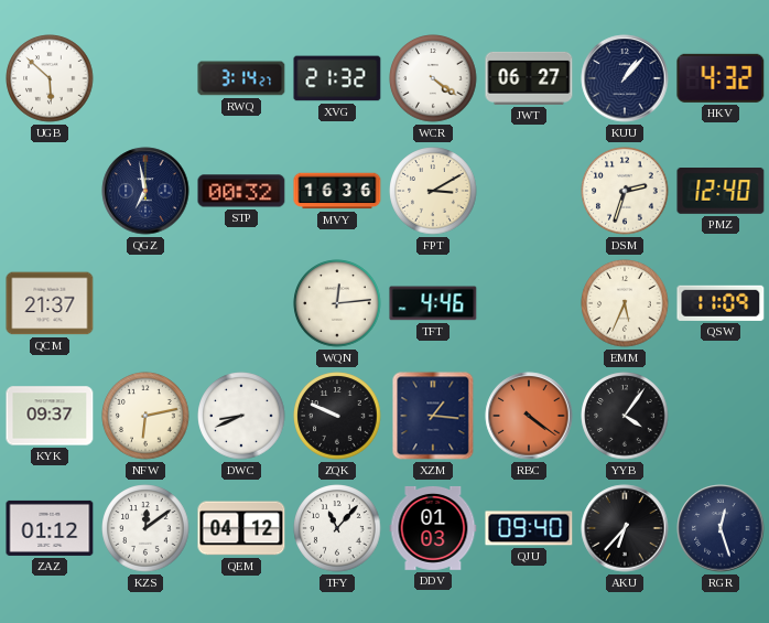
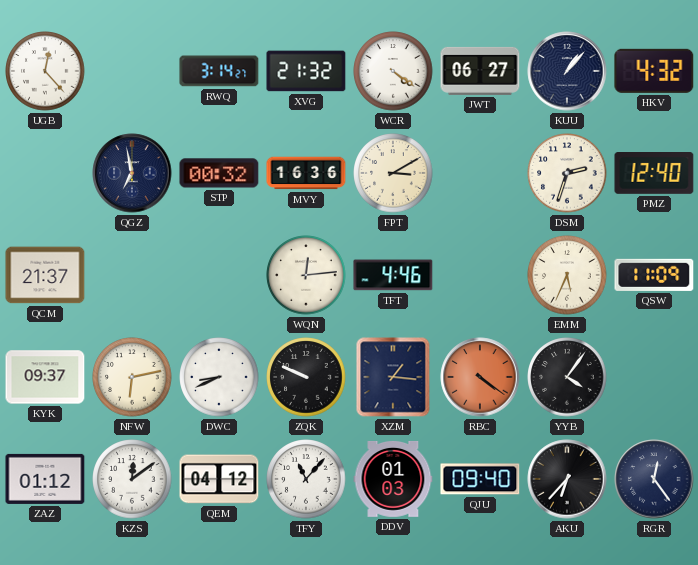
UGB: 5:52 -> 12:23 (45, 71)
RGR: 12:27 -> 12:24 (654, 479)
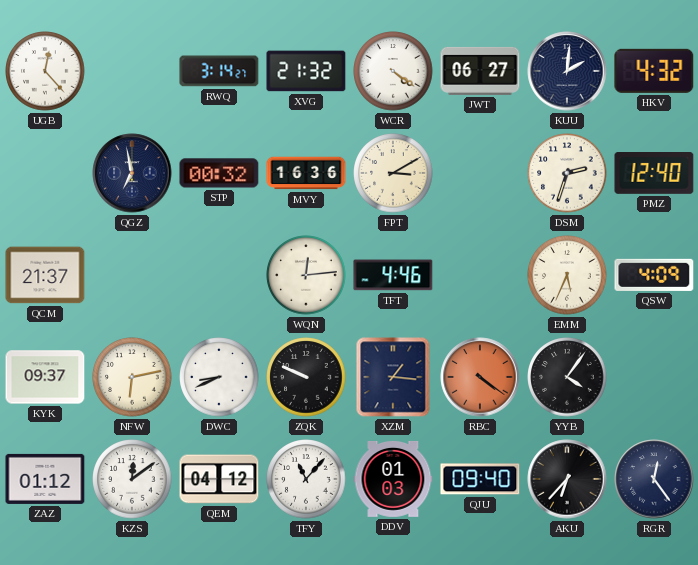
KUU: 1:07 -> 2:01 (567, 71)
QSW: 11:09 -> 4:09 (654, 275)
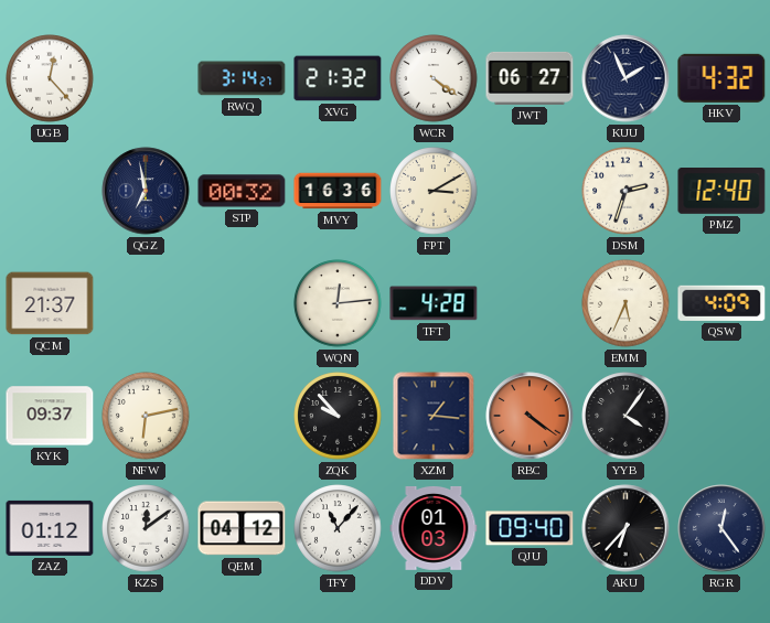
KUU: 2:01 -> 1:56 (625, 78)
TFT: 4:46 -> 4:28 (434, 303)
DWC: 8:41 -> none (219, 377)
ZQK: 9:49 -> 9:53 (338, 416)
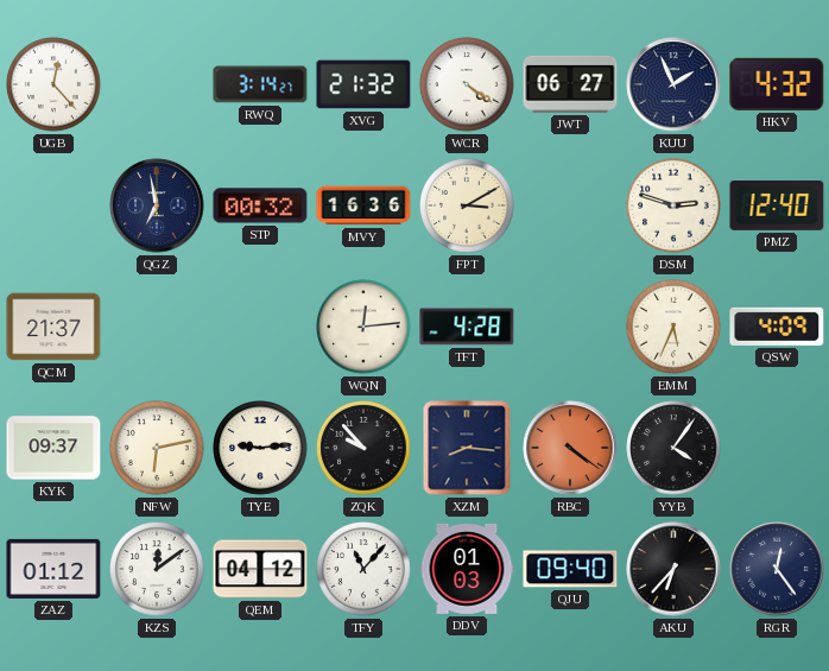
DSM: 2:33 -> 2:48 (673, 205)
TYE: none -> 9:14 (260, 448)
XZM: 1:16 -> 8:16 (467, 448)
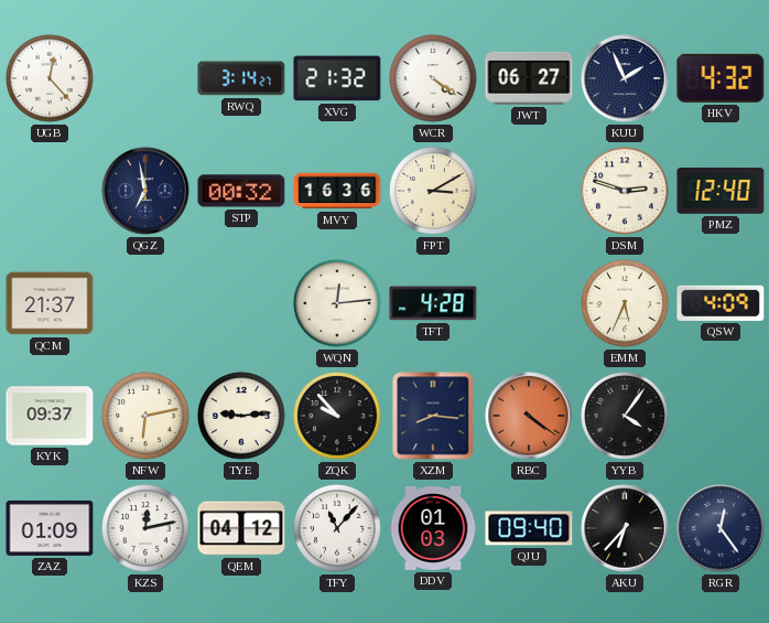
ZAZ: 01:12 -> 01:09 (50, 528)
KZS: 12:09 -> 12:13 (145, 528)
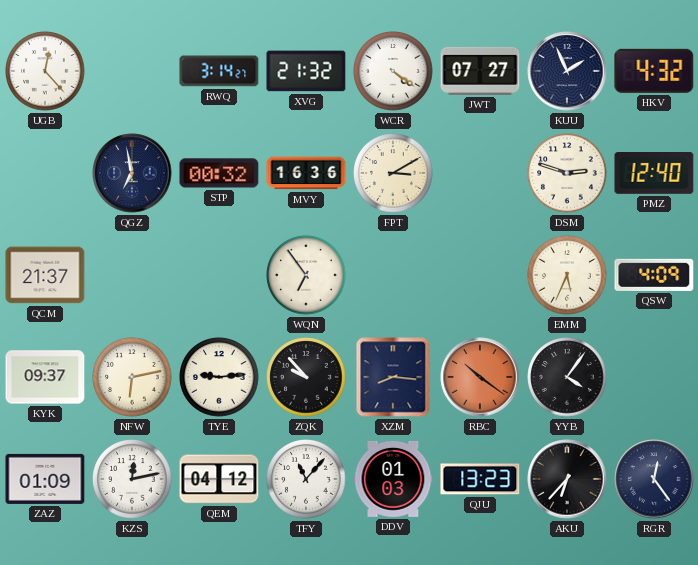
JWT: 06:27 -> 07:27 (480, 71)
WQN: 12:14 -> 6:54 (306, 275)
TFT: 4:28 -> none (433, 303)
RBC: 4:21 -> 10:21 (480, 377)
QJU: 09:40 -> 13:23 (480, 479)
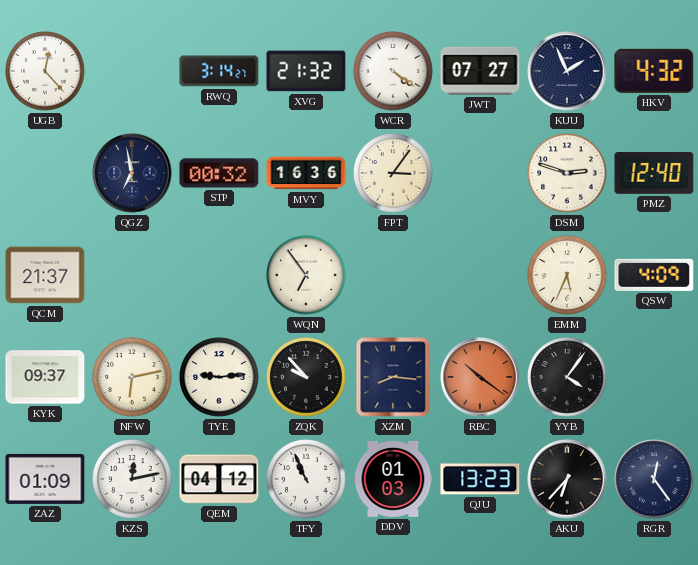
FPT: 3:10 -> 3:06 (393, 173)
TFY: 11:07 -> 10:56 (306, 479)
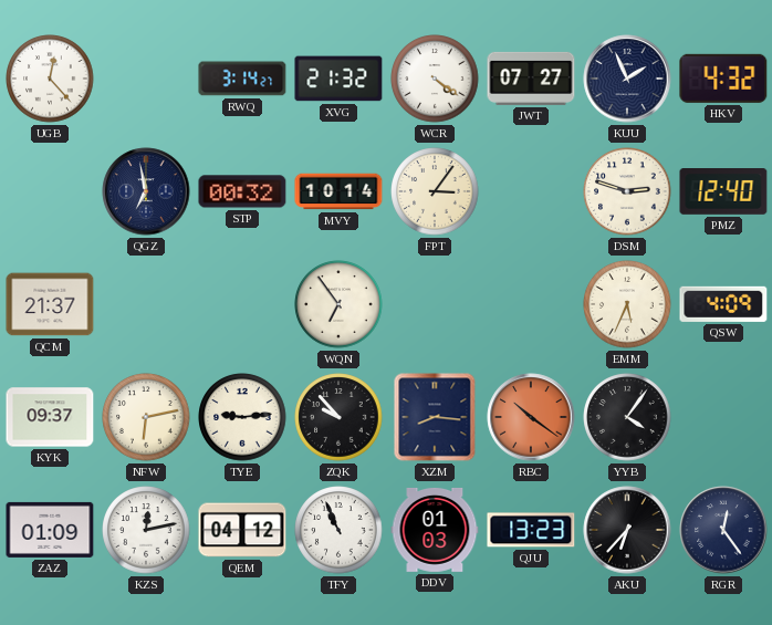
MVY: 16:36 -> 10:14 (338, 191)
